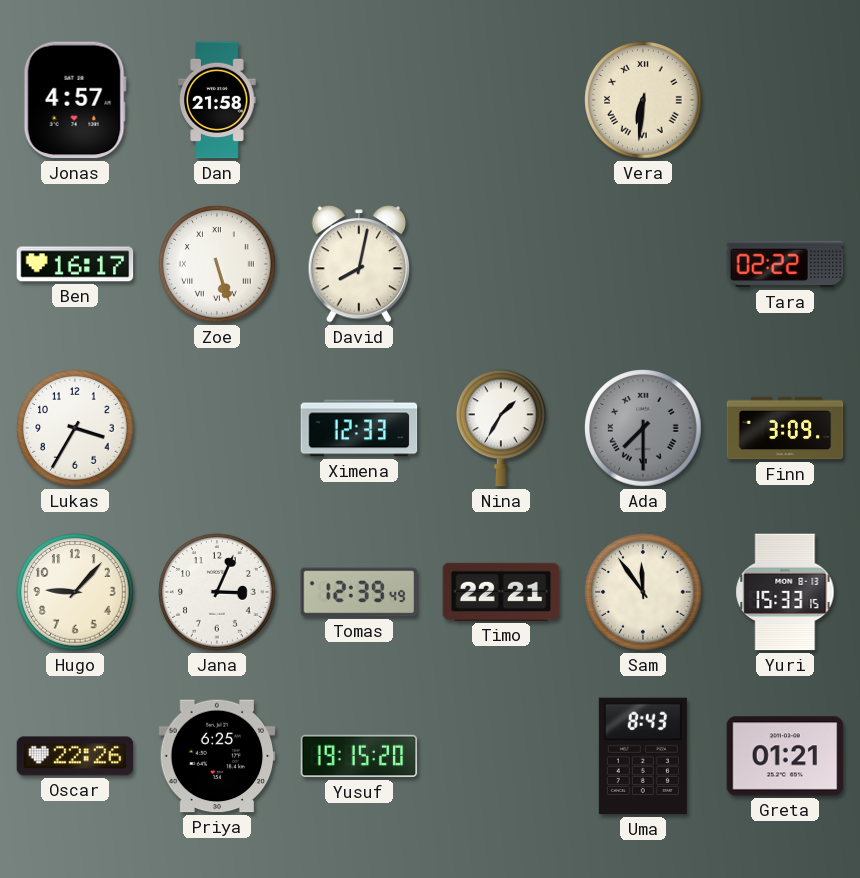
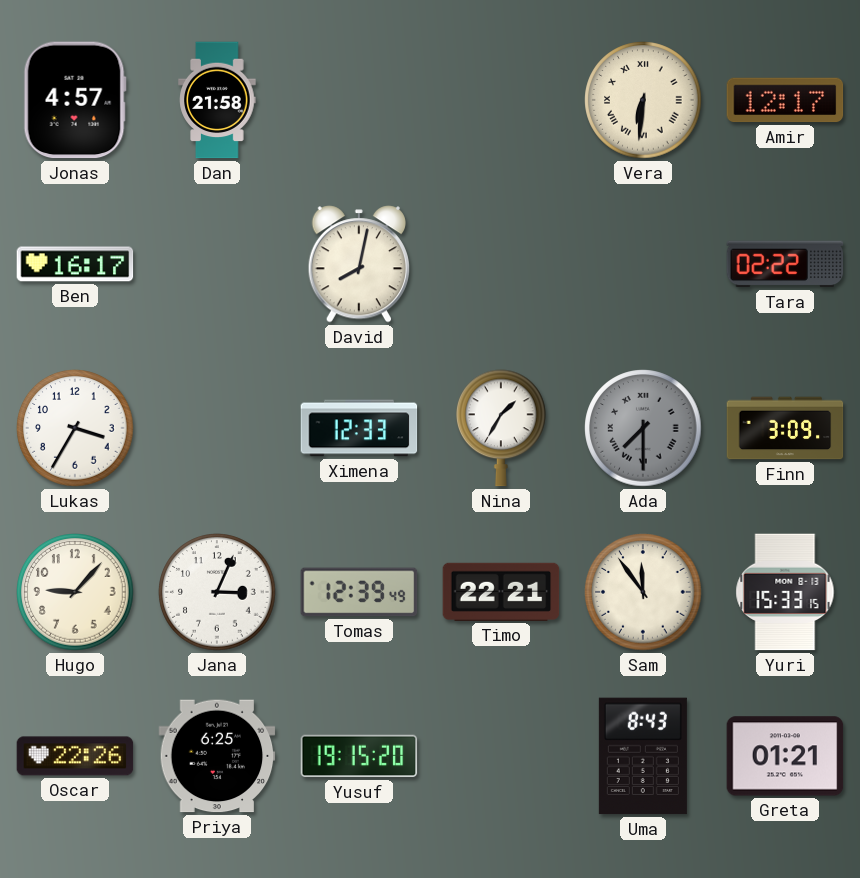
Amir: none -> 12:17 (785, 100)
Zoe: 5:27 -> none (217, 264)
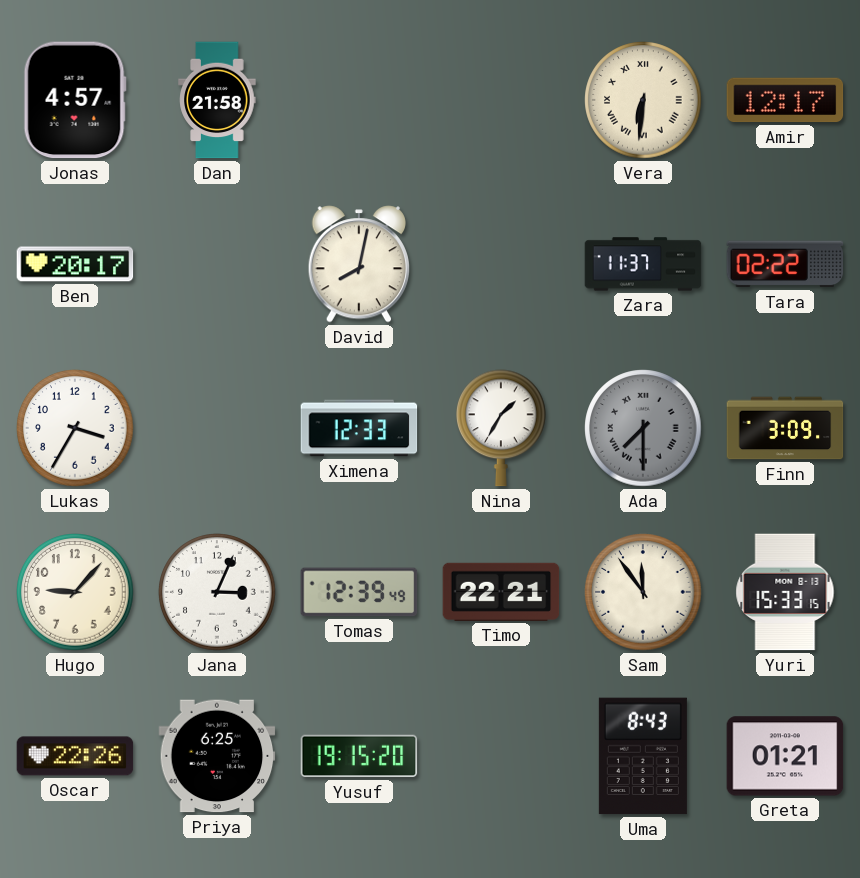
Ben: 16:17 -> 20:17 (75, 264)
Zara: none -> 11:37 (643, 264)
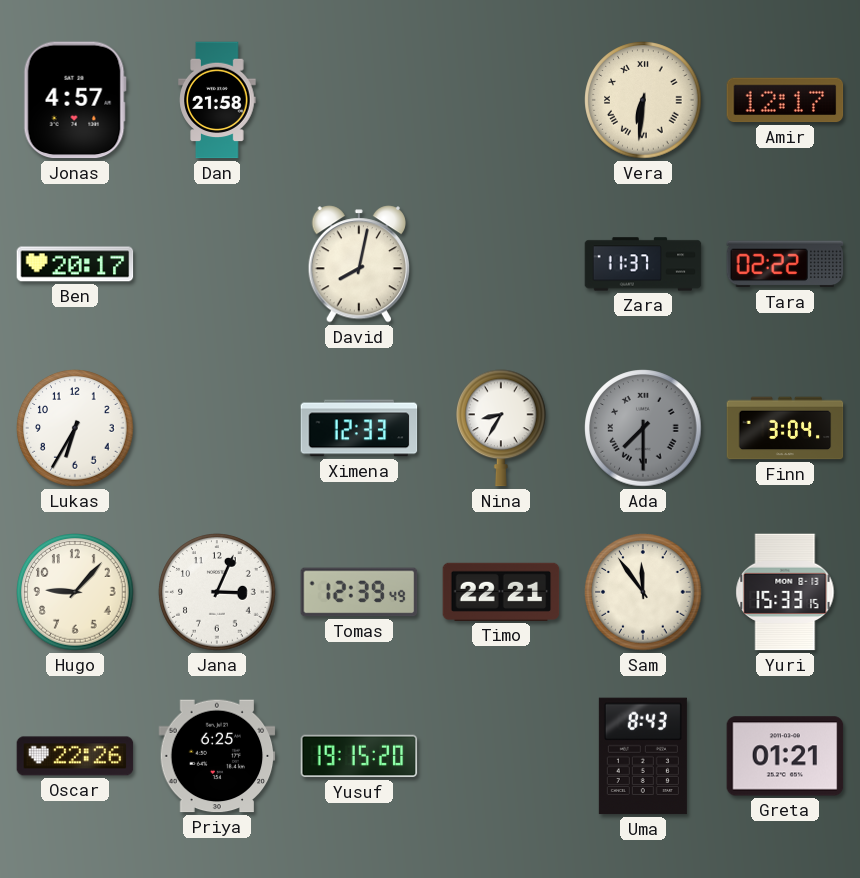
Lukas: 3:35 -> 6:35 (75, 428)
Nina: 1:35 -> 8:35 (502, 428)
Finn: 3:09 -> 3:04 (785, 428)
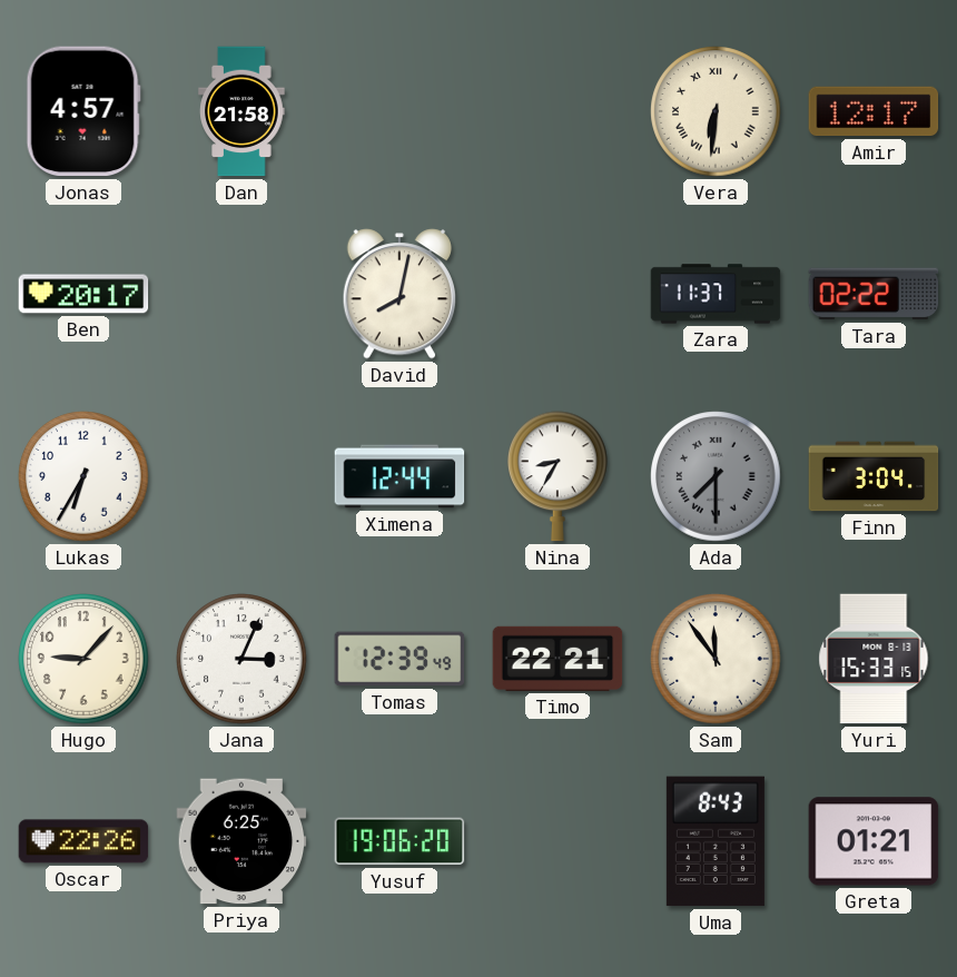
Ximena: 12:33 -> 12:44 (399, 476)
Yusuf: 19:15 -> 19:06 (399, 841)
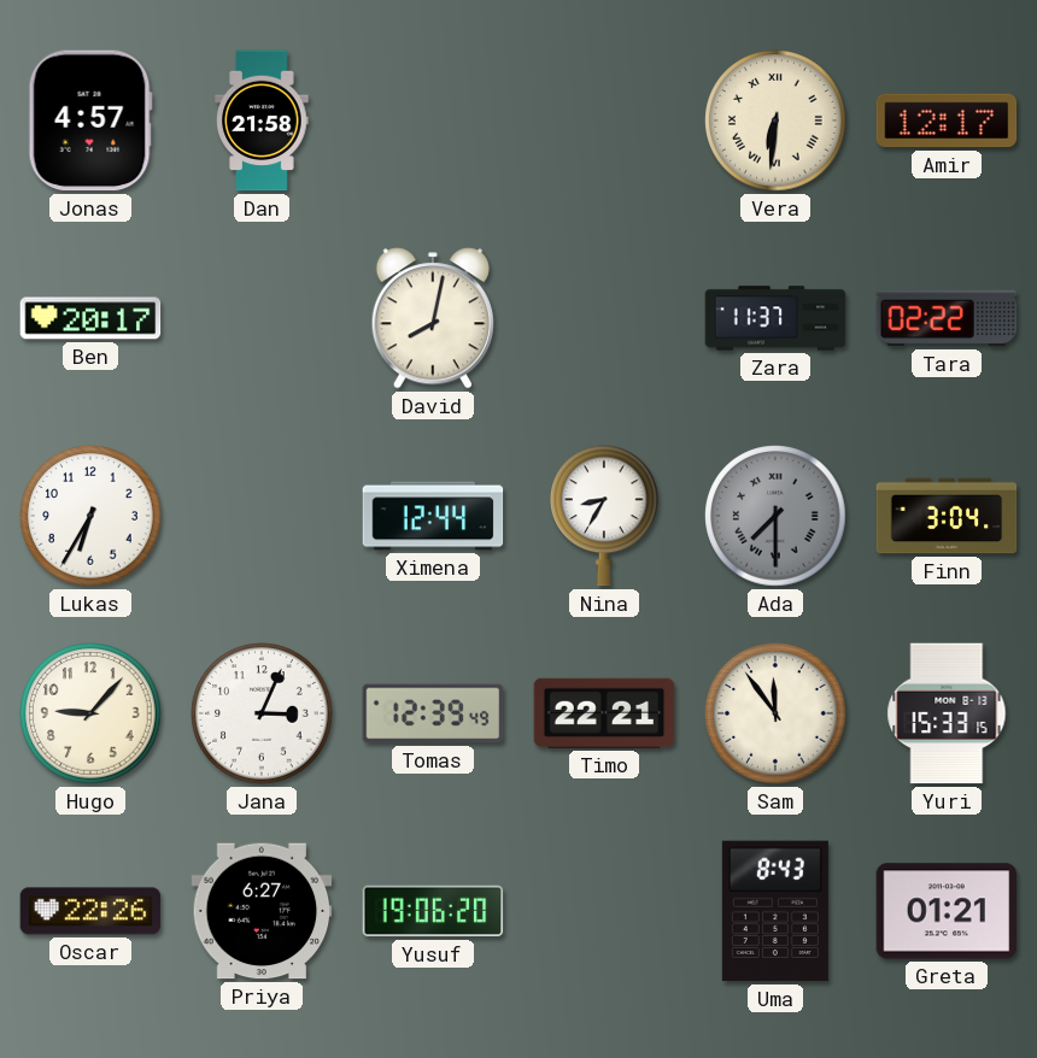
Priya: 6:25 -> 6:27 (262, 911)
